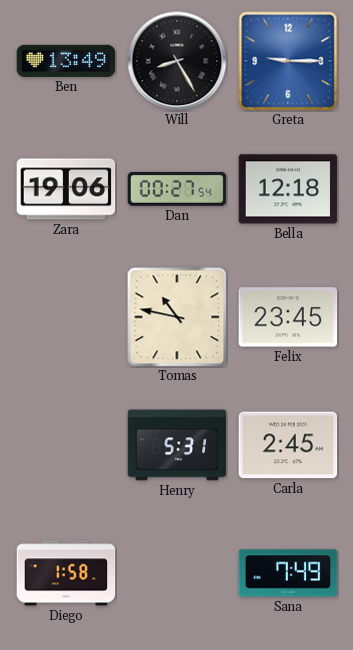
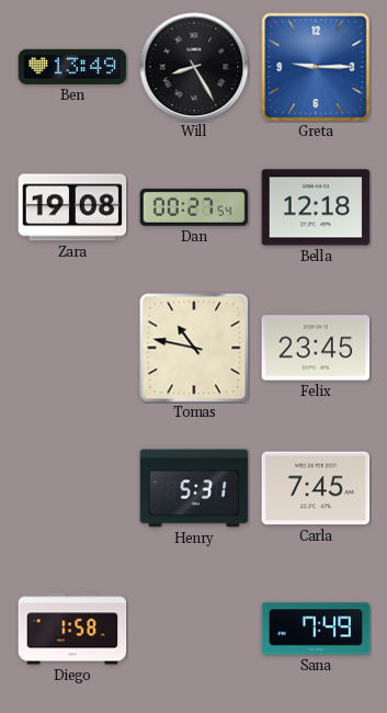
Zara: 19:06 -> 19:08 (72, 207)
Carla: 2:45 -> 7:45 (316, 488)
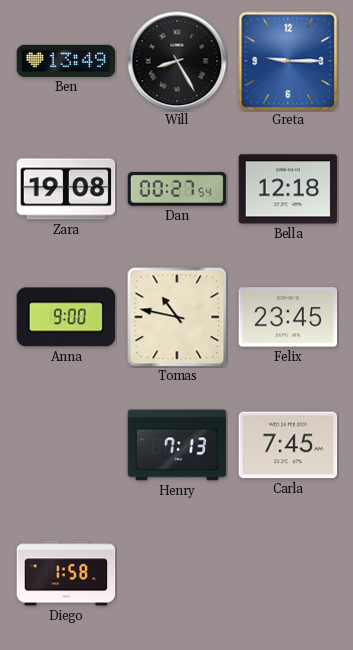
Anna: none -> 9:00 (66, 317)
Henry: 5:31 -> 7:13 (177, 445)
Sana: 7:49 -> none (316, 629)
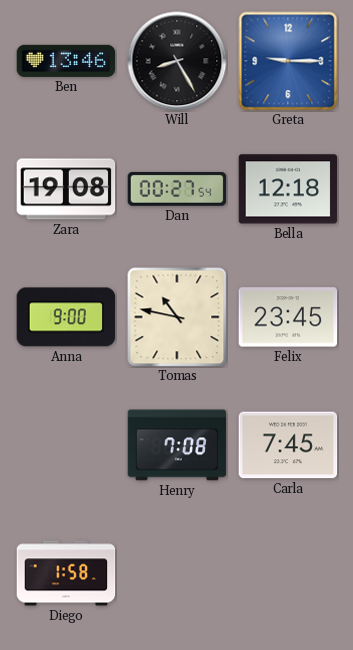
Ben: 13:49 -> 13:46 (66, 61)
Henry: 7:13 -> 7:08 (177, 445)
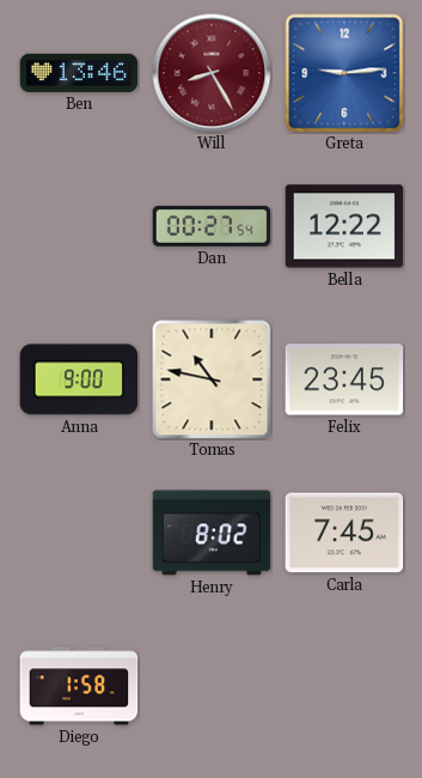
Will dial: black -> burgundy (212, 73)
Greta: 9:15 -> 9:14 (344, 73)
Zara: 19:08 -> none (66, 189)
Bella: 12:18 -> 12:22 (344, 226)
Henry: 7:08 -> 8:02 (212, 533)
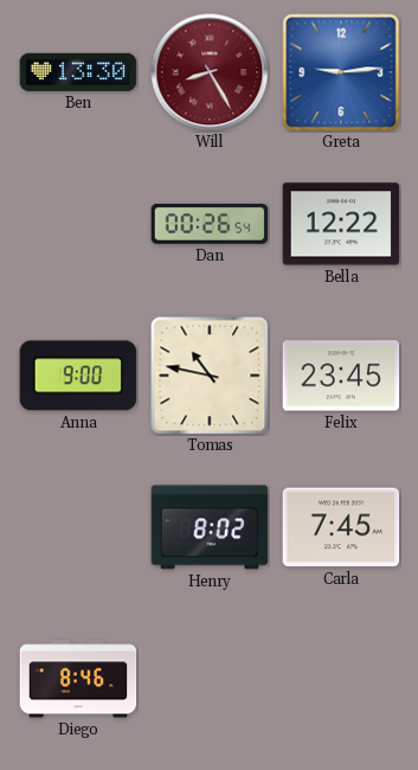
Ben: 13:46 -> 13:30 (78, 72)
Dan: 00:27 -> 00:26 (210, 224)
Diego: 1:58 -> 8:46 (78, 679)
